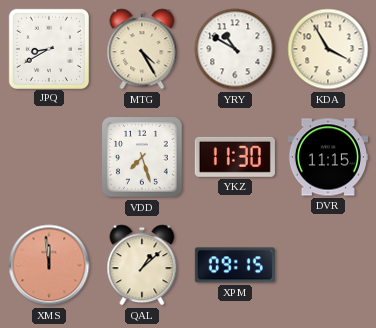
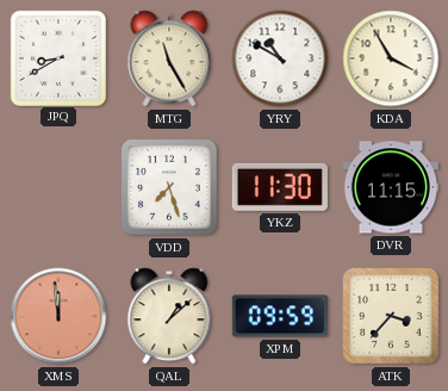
MTG: 4:25 -> 11:25 (169, 58)
XPM: 09:15 -> 09:59 (280, 316)
ATK: none -> 3:37 (392, 317)
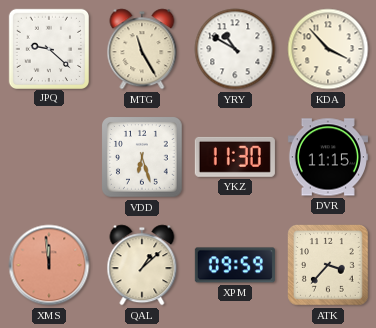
JPQ: 8:40 -> 9:22 (48, 48)
KDA: 3:55 -> 3:53 (328, 49)
VDD: 7:27 -> 6:27 (143, 158)
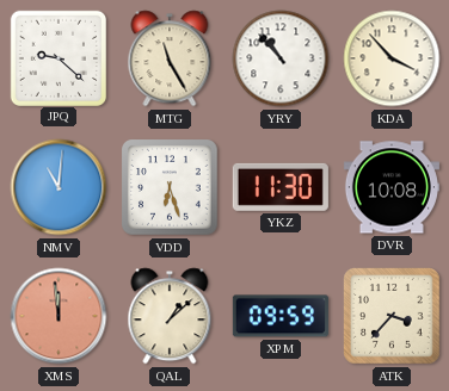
YRY: 10:50 -> 10:53 (281, 58)
NMV: none -> 11:01 (59, 187)
DVR: 11:15 -> 10:08 (392, 187)
